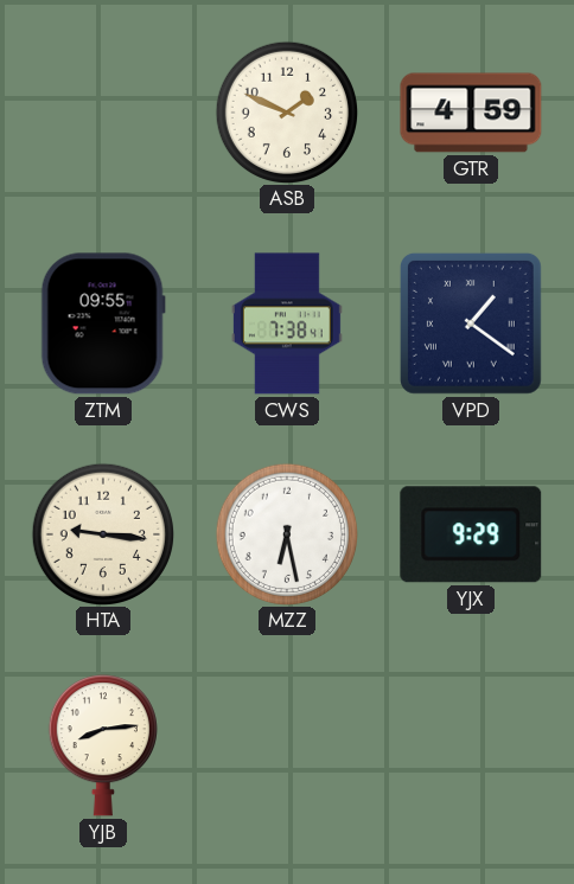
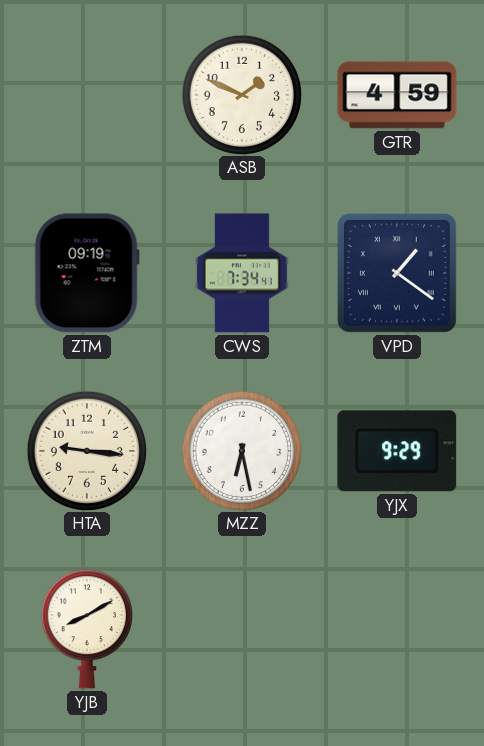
ZTM: 09:55 -> 09:19 (87, 273)
CWS: 7:38 -> 7:34 (242, 273)
YJB: 8:14 -> 8:10 (87, 629)
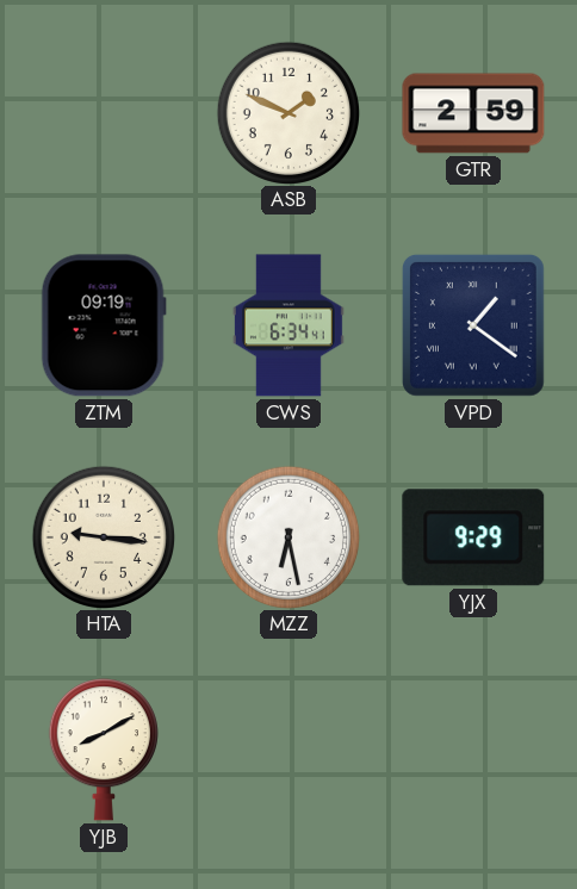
GTR: 4:59 -> 2:59 (473, 113)
CWS: 7:34 -> 6:34 (288, 325)
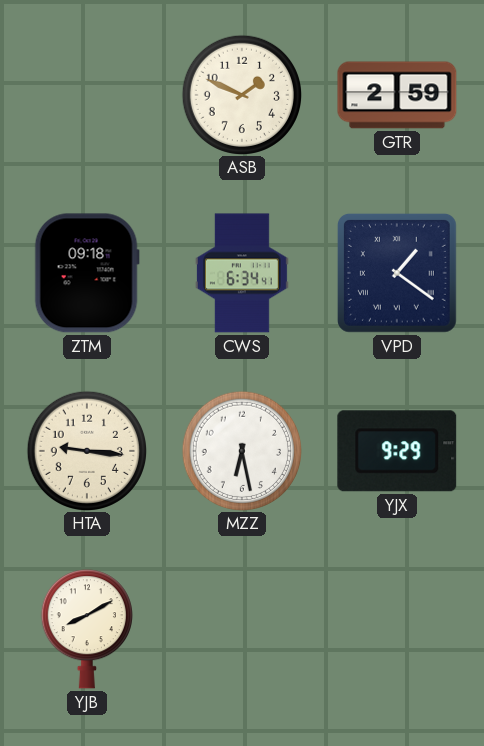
ZTM: 09:19 -> 09:18 (87, 273)
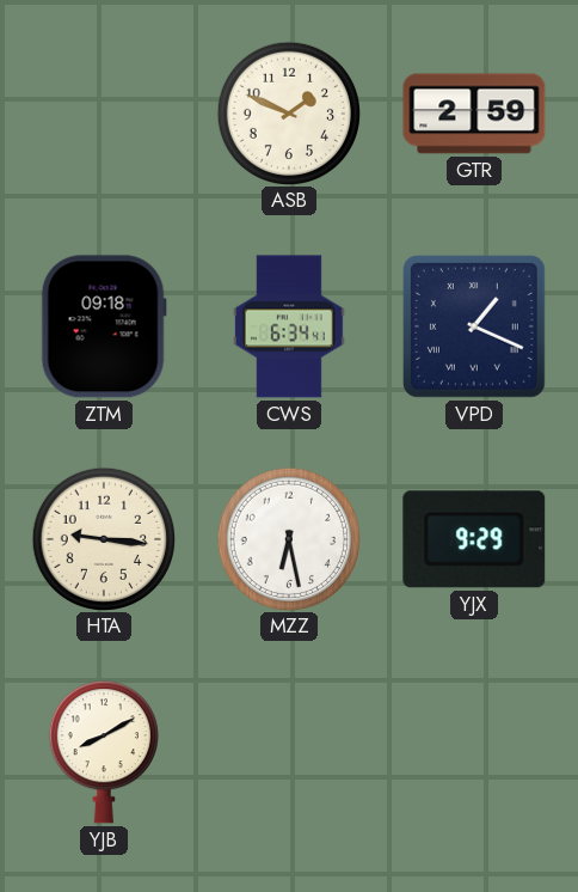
VPD: 1:21 -> 1:19 (474, 326)
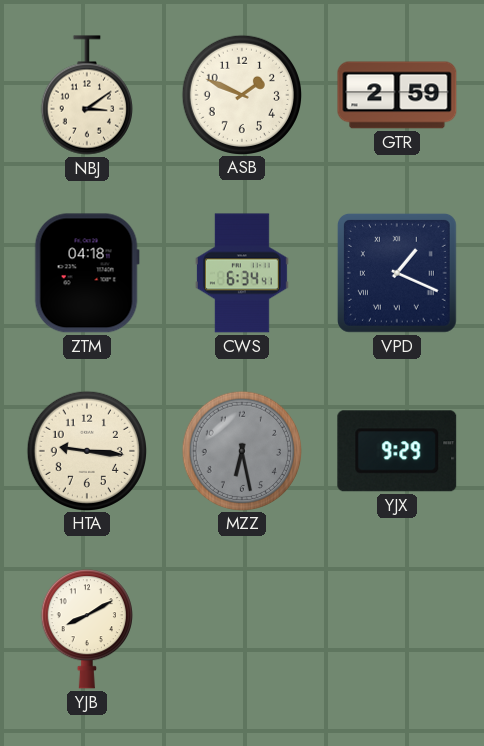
NBJ: none -> 3:09 (87, 95)
ZTM: 09:18 -> 04:18 (87, 273)
MZZ dial: white -> grey (241, 450)
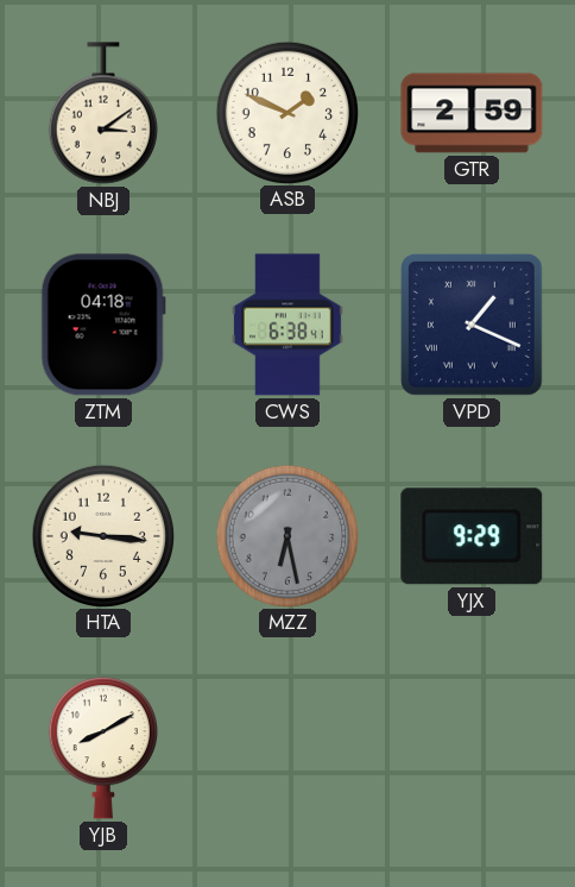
CWS: 6:34 -> 6:38 (287, 325)
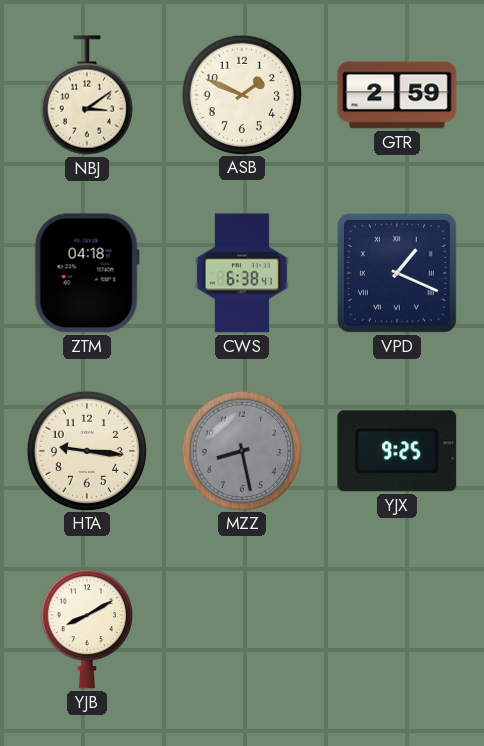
MZZ: 6:28 -> 8:28 (241, 450)
YJX: 9:29 -> 9:25 (397, 451)
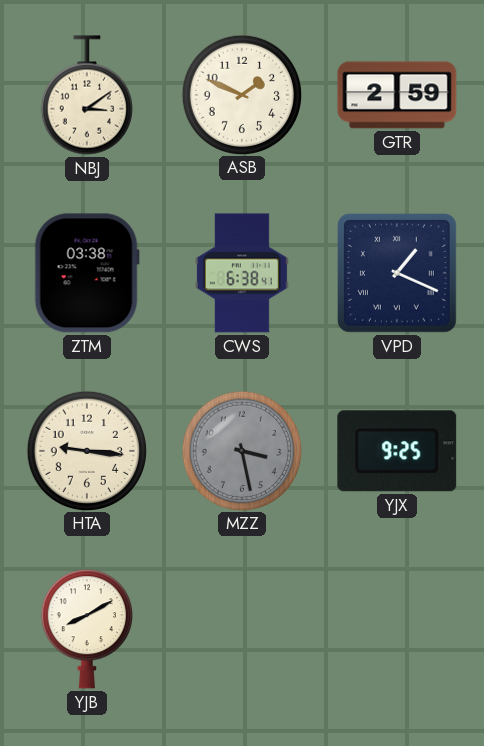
ZTM: 04:18 -> 03:38 (87, 273)
MZZ: 8:28 -> 3:28 (241, 450)
